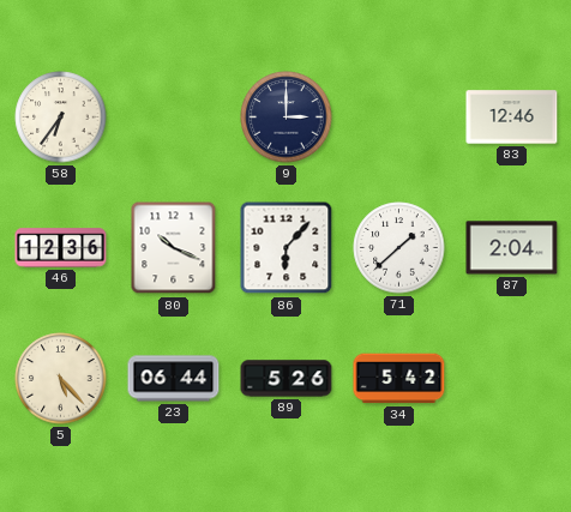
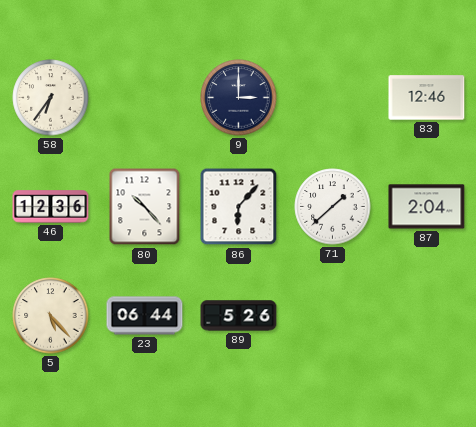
80: 10:19 -> 10:23 (145, 207)
34: 5:42 -> none (399, 379)
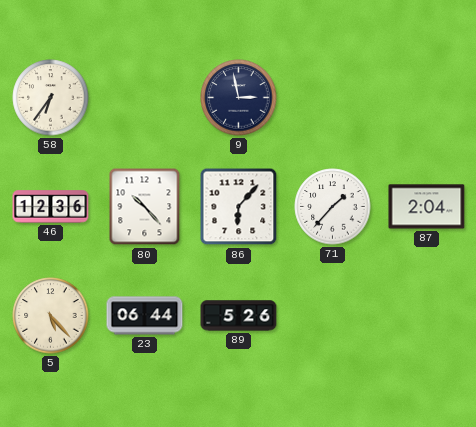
9: 3:00 -> 2:58 (239, 98)
83: 12:46 -> none (427, 98)
71: 1:38 -> 1:37 (333, 207)
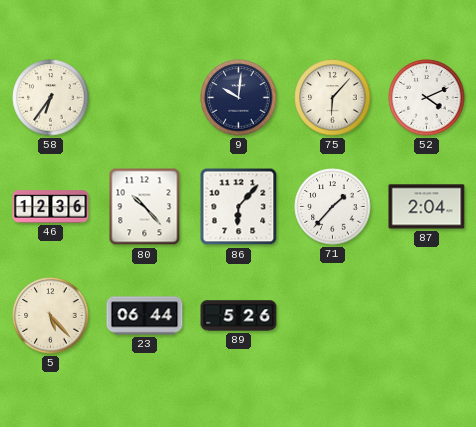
9: 2:58 -> 10:01 (239, 98)
75: none -> 6:07 (333, 98)
52: none -> 4:11 (427, 98)
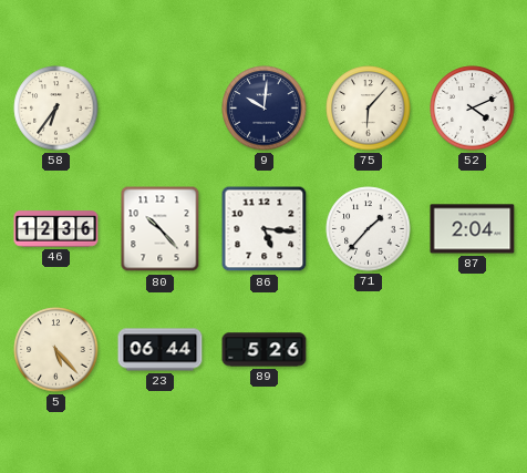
86: 6:07 -> 5:16 (265, 229)
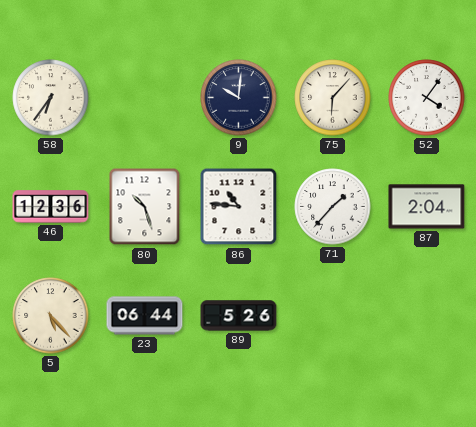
52: 4:11 -> 4:06 (427, 98)
80: 10:23 -> 10:27 (145, 207)
86: 5:16 -> 10:46 (239, 207)
